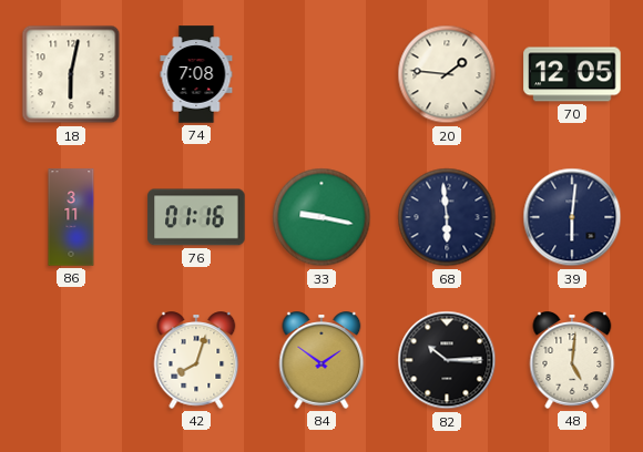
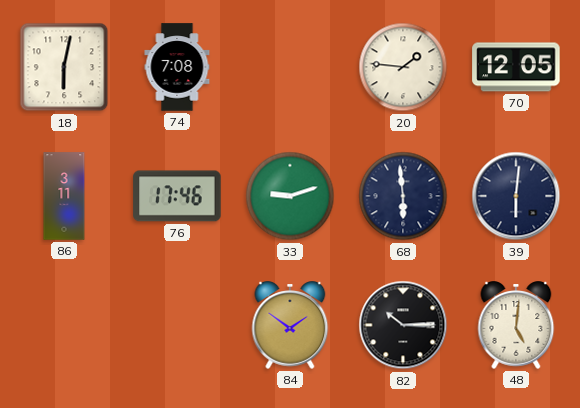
76: 01:16 -> 17:46 (177, 196)
33: 9:17 -> 9:12 (290, 196)
42: 8:03 -> none (196, 360)
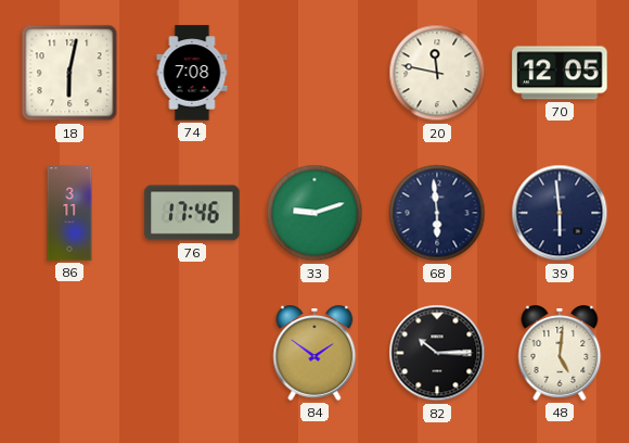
20: 1:46 -> 11:47 (437, 73)
39: 6:01 -> 5:59 (560, 213)
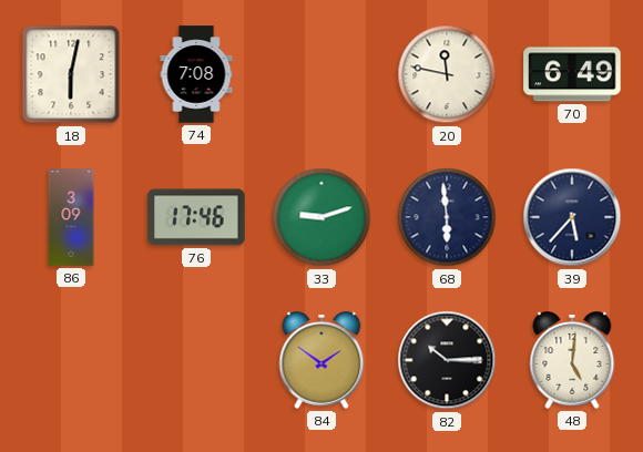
70: 12:05 -> 6:49 (572, 74)
86: 3:11 -> 3:09 (71, 217)
39: 5:59 -> 5:37 (572, 217)
